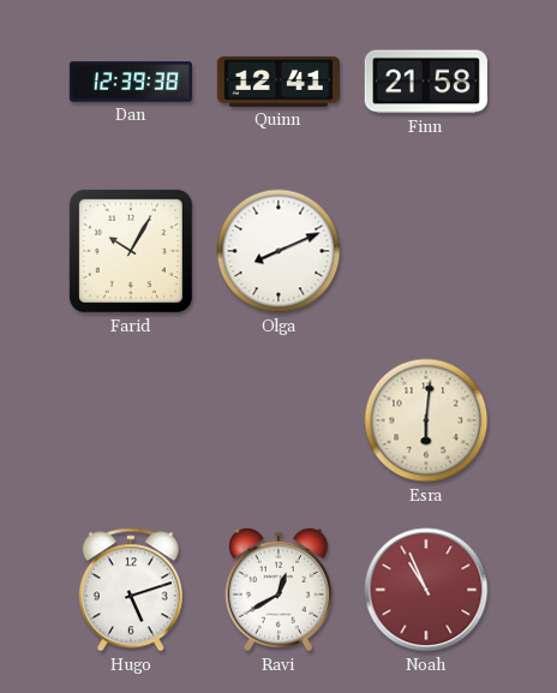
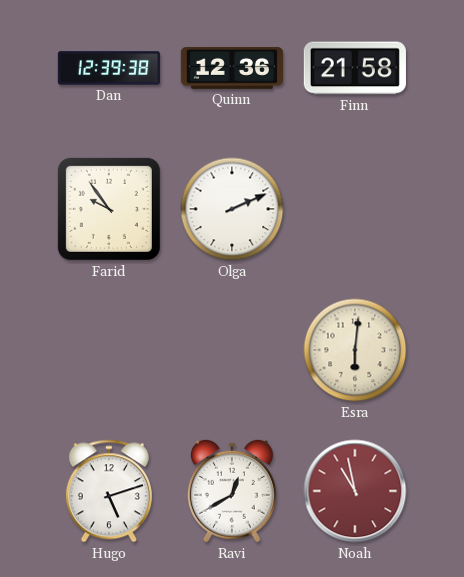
Quinn: 12:41 -> 12:36 (232, 68)
Farid: 10:05 -> 9:54 (109, 209)
Olga: 8:11 -> 2:11 (232, 209)
Noah: 10:56 -> 10:58 (355, 491)
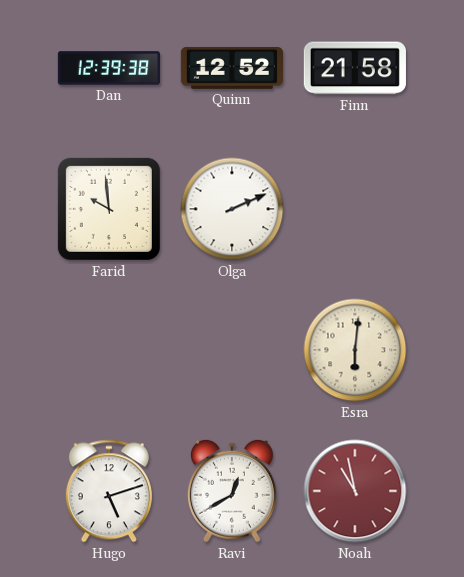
Quinn: 12:36 -> 12:52 (232, 68)
Farid: 9:54 -> 9:59 (109, 209)
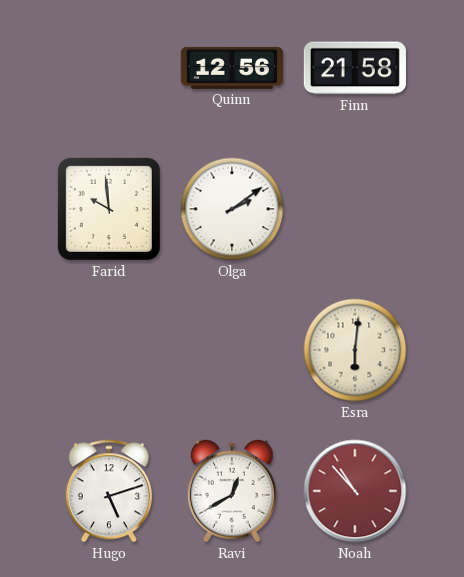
Dan: 12:39 -> none (108, 68)
Quinn: 12:52 -> 12:56 (232, 68)
Olga: 2:11 -> 2:09 (232, 209)
Noah: 10:58 -> 10:53 (355, 491)
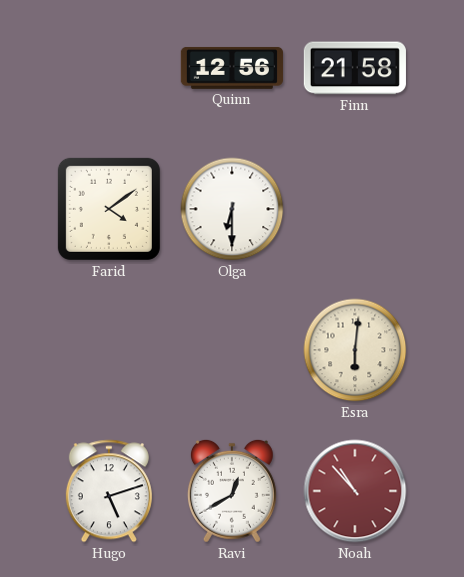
Farid: 9:59 -> 4:09 (109, 209)
Olga: 2:09 -> 6:30 (232, 209)
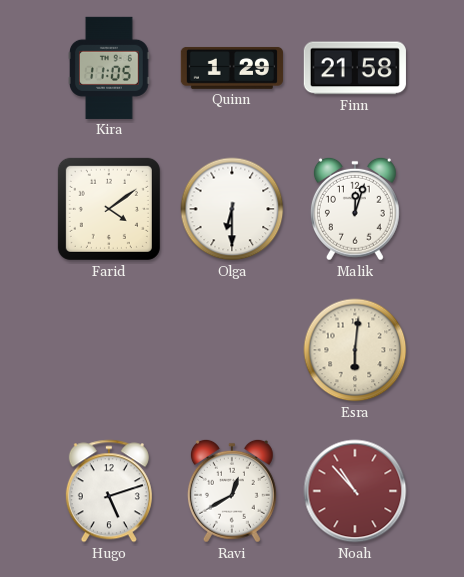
Kira: none -> 11:05 (110, 68)
Quinn: 12:56 -> 1:29 (232, 68)
Malik: none -> 12:03 (355, 209)
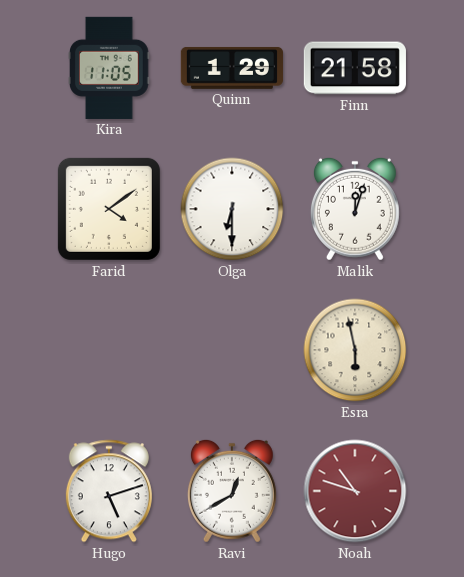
Esra: 6:01 -> 5:58 (355, 350)
Noah: 10:53 -> 10:48 (355, 491)
